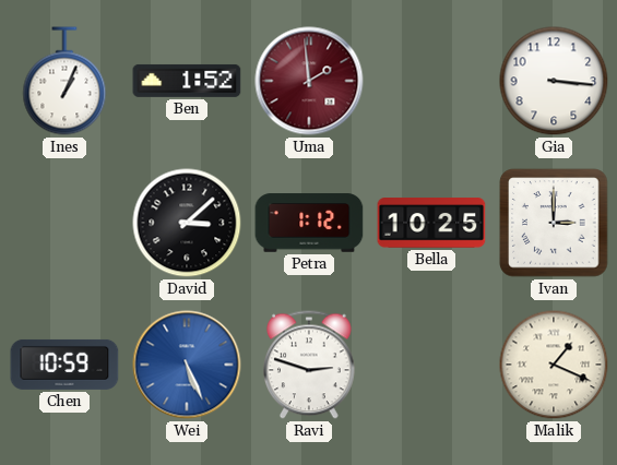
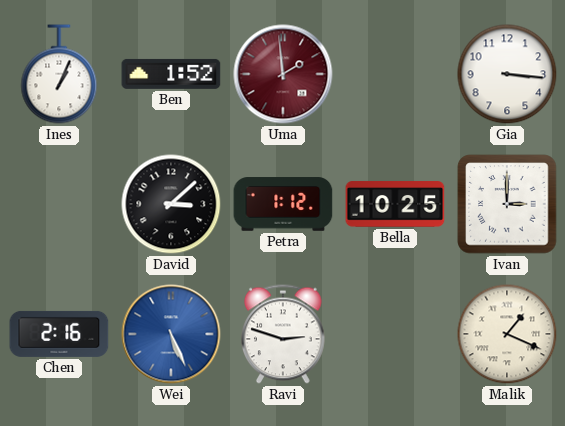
Chen: 10:59 -> 2:16 (59, 334)
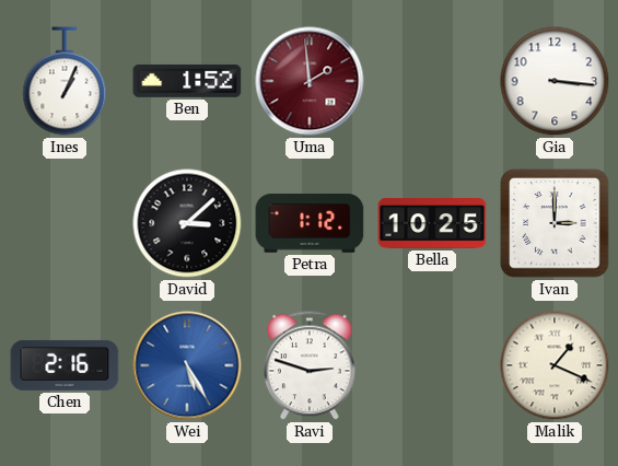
Wei: 5:26 -> 5:25 (187, 365)
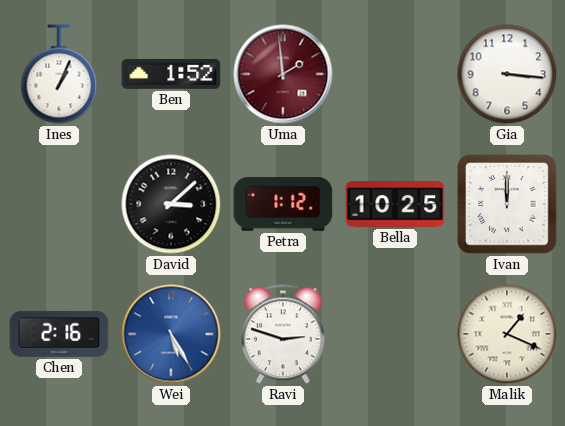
Ivan: 3:00 -> 12:00 (507, 204)
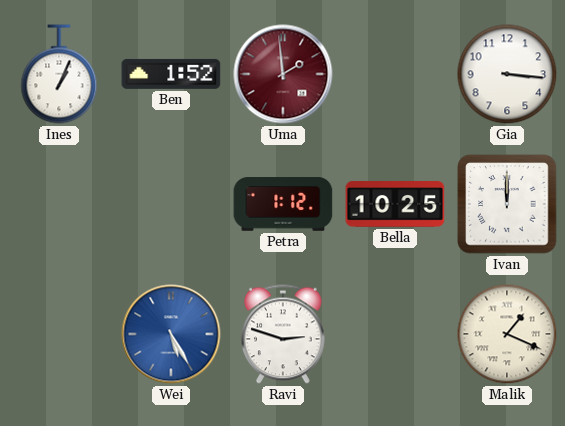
David: 3:08 -> none (171, 204)
Chen: 2:16 -> none (59, 334)
